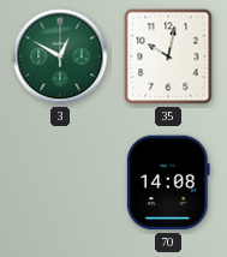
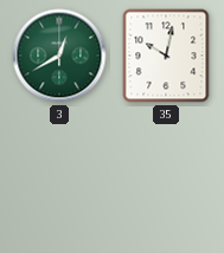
3: 12:50 -> 12:40 (59, 56)
70: 14:08 -> none (169, 183)
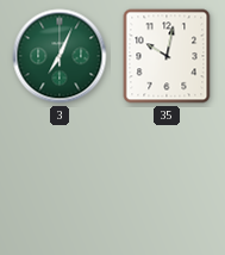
3: 12:40 -> 7:04 (60, 56)
